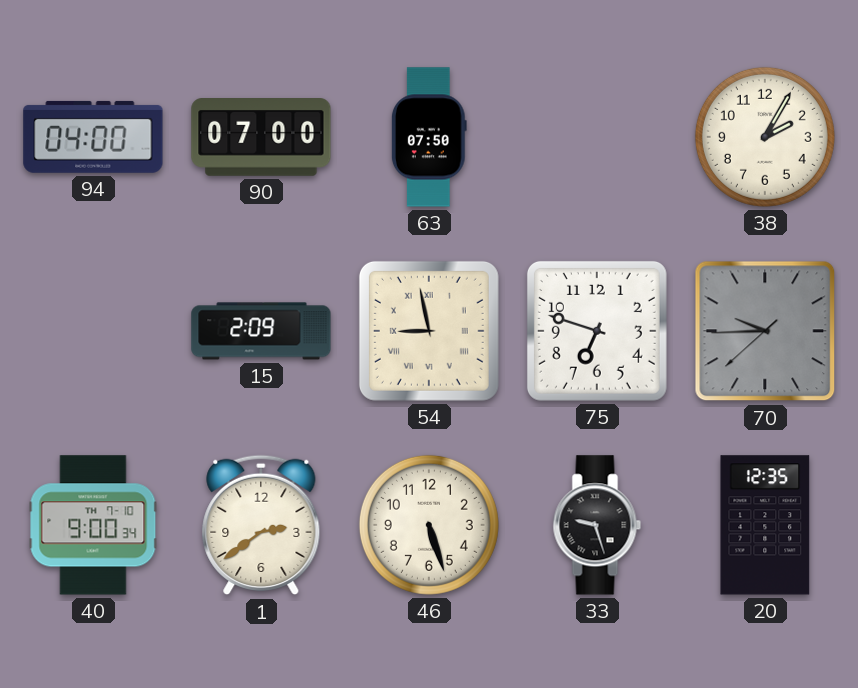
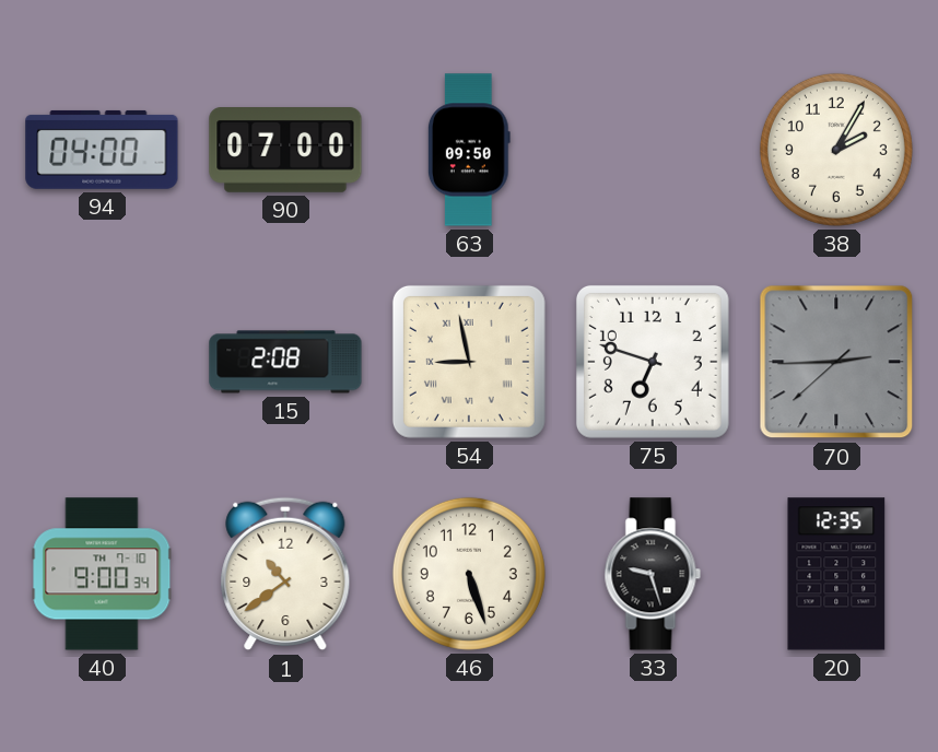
63: 07:50 -> 09:50 (469, 150)
15: 2:09 -> 2:08 (285, 362)
70: 9:44 -> 2:44 (836, 362)
1: 2:39 -> 10:39 (285, 574)
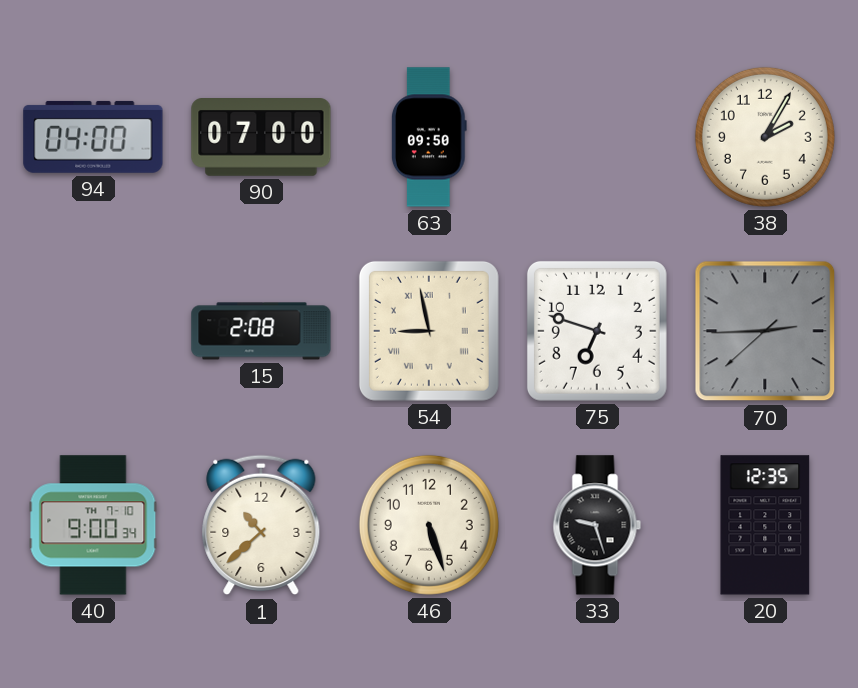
1: 10:39 -> 10:38 (261, 525)
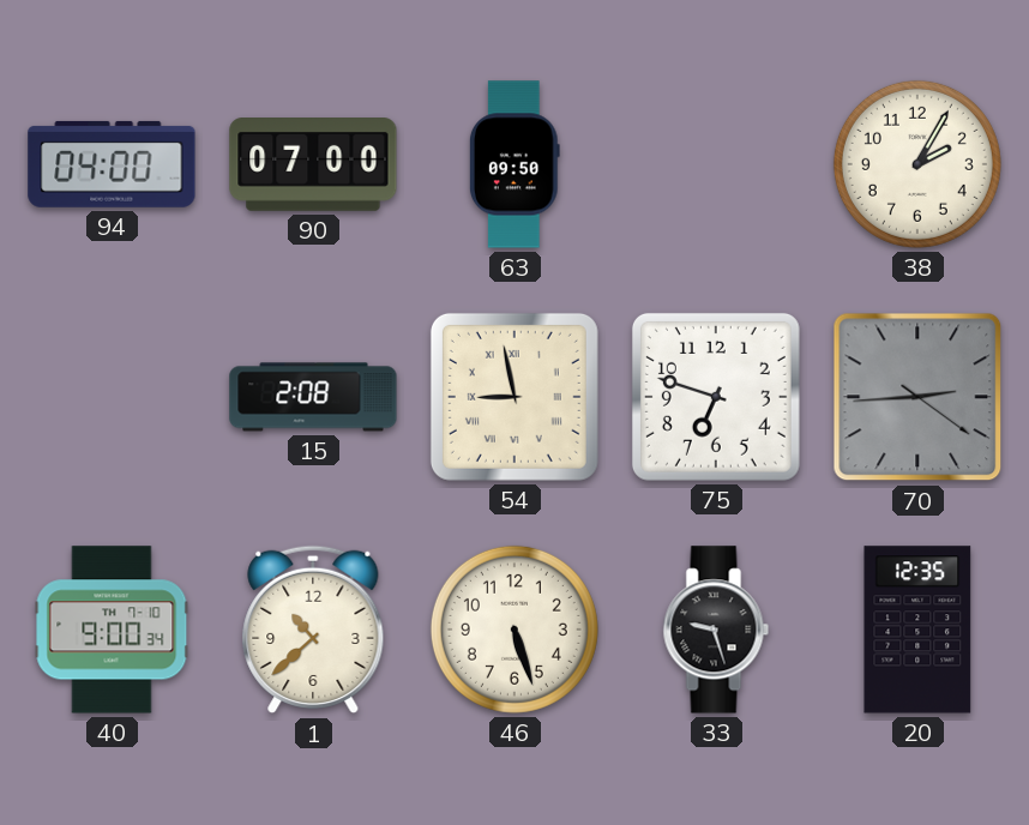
70: 2:44:38 -> 2:44:21 (917, 397)
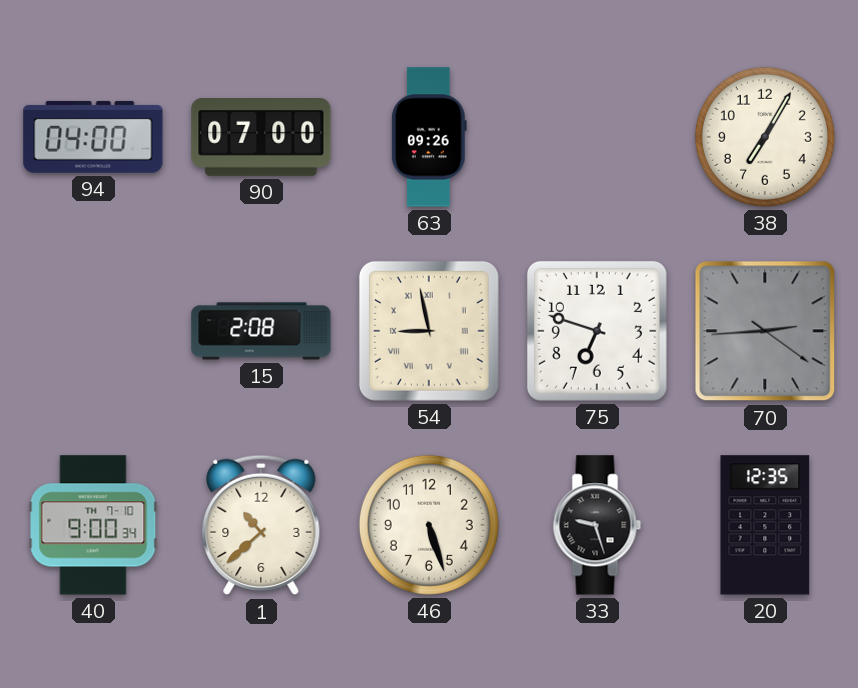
63: 09:50 -> 09:26 (429, 137)
38: 2:05 -> 7:05 (765, 137)
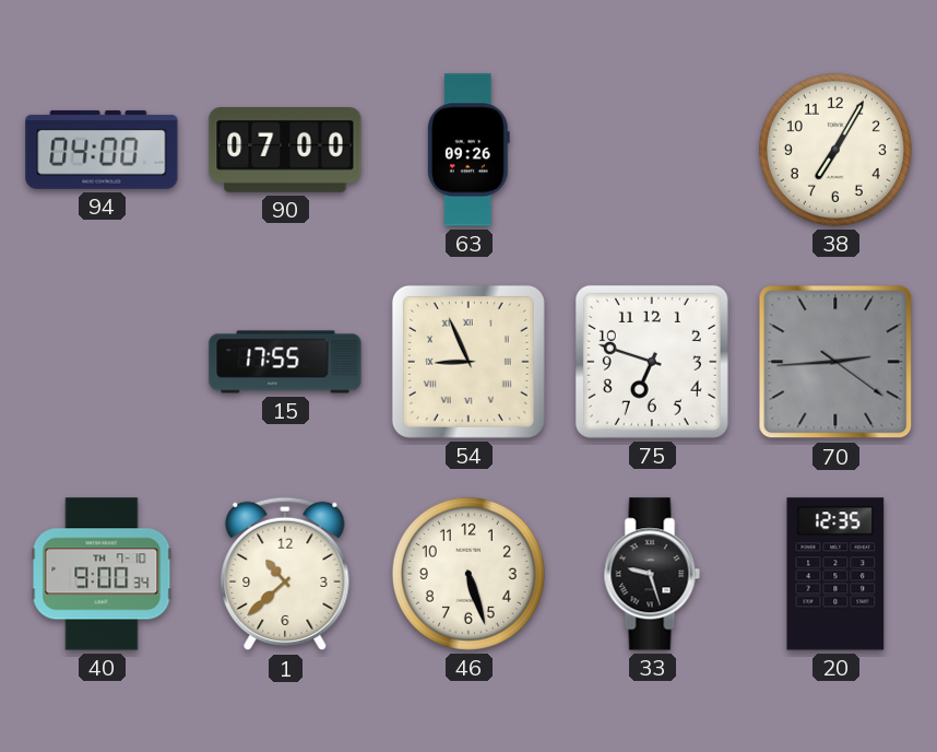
15: 2:08 -> 17:55 (285, 362)
54: 8:58 -> 8:56 (468, 362)
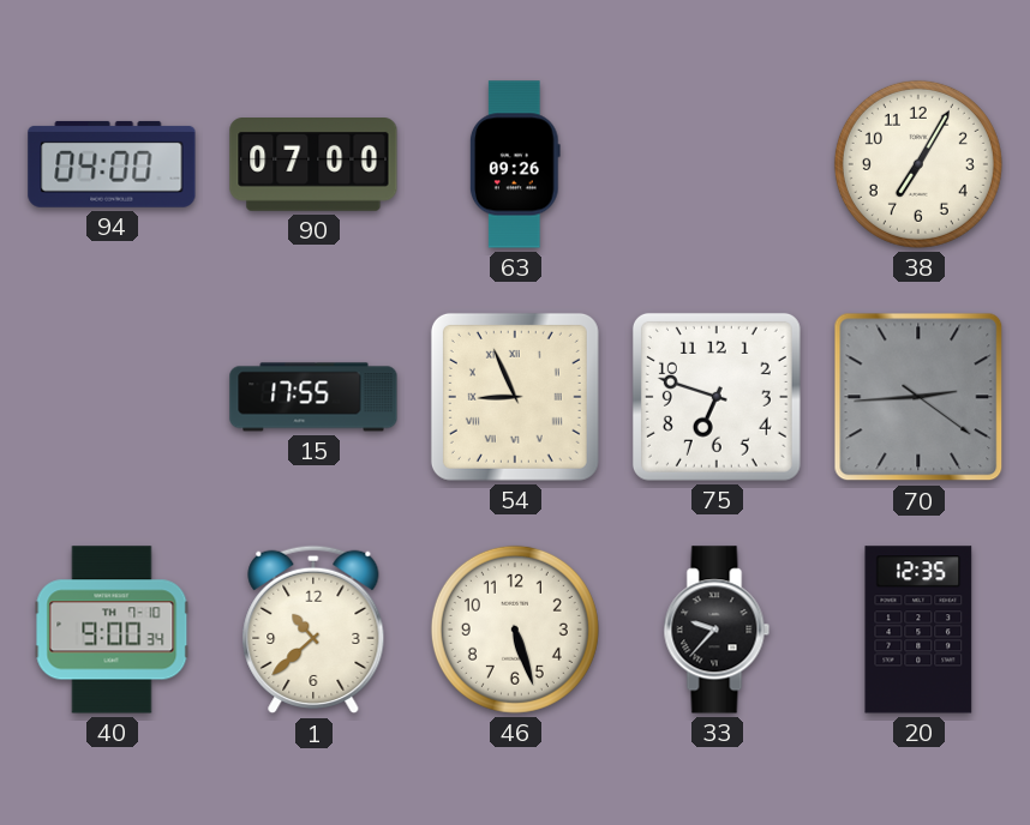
33: 9:27 -> 9:37 (717, 630)
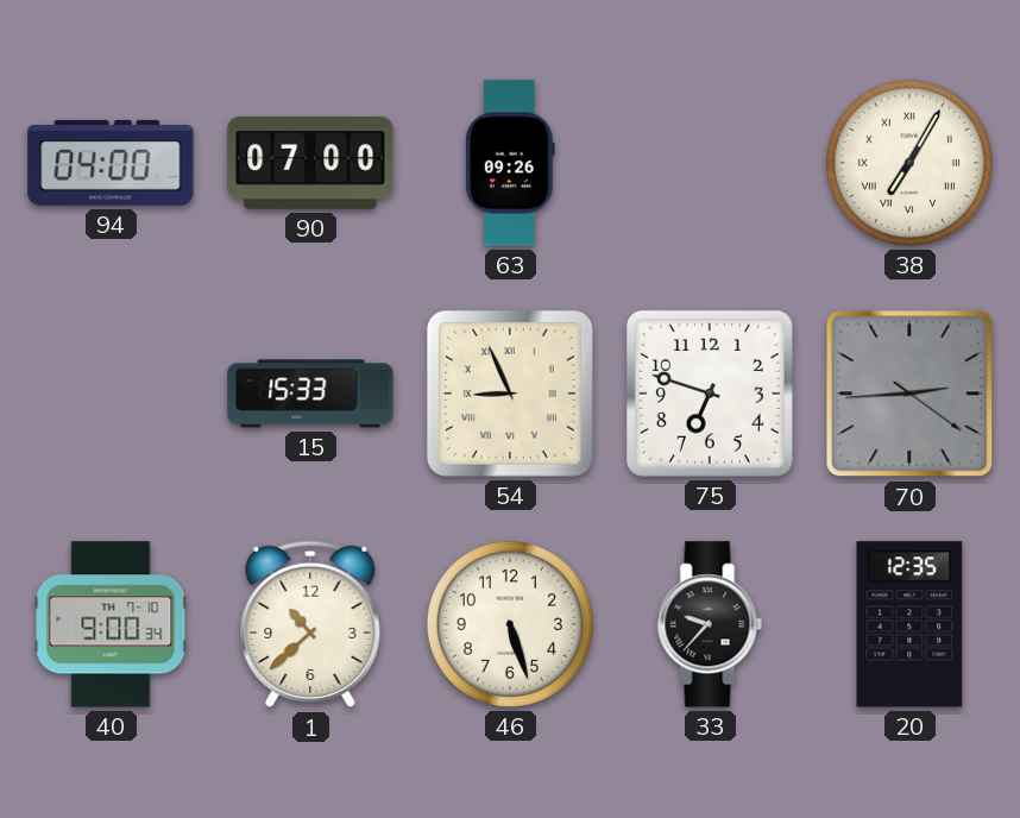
38 numerals: Arabic -> Roman (909, 163)
15: 17:55 -> 15:33 (310, 394)
